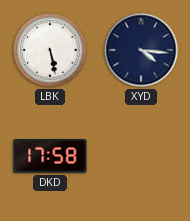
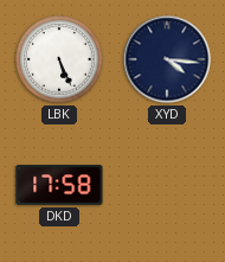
LBK: 5:28 -> 5:26 (59, 59)
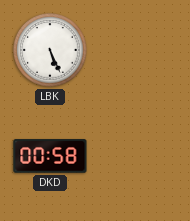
XYD: 4:16 -> none (167, 59)
DKD: 17:58 -> 00:58 (50, 156)
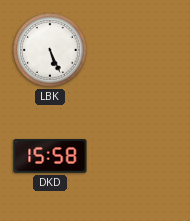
DKD: 00:58 -> 15:58 (50, 156)
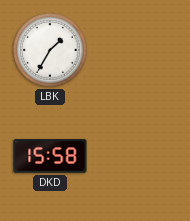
LBK: 5:26 -> 1:35 (50, 50)
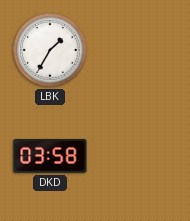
DKD: 15:58 -> 03:58 (50, 156)
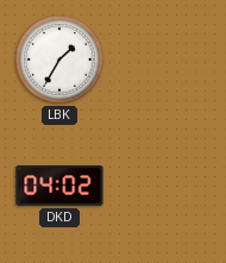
DKD: 03:58 -> 04:02 (59, 186)
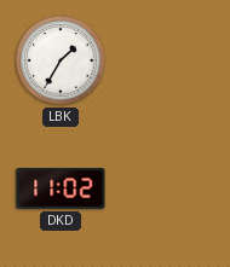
DKD: 04:02 -> 11:02 (61, 188)
